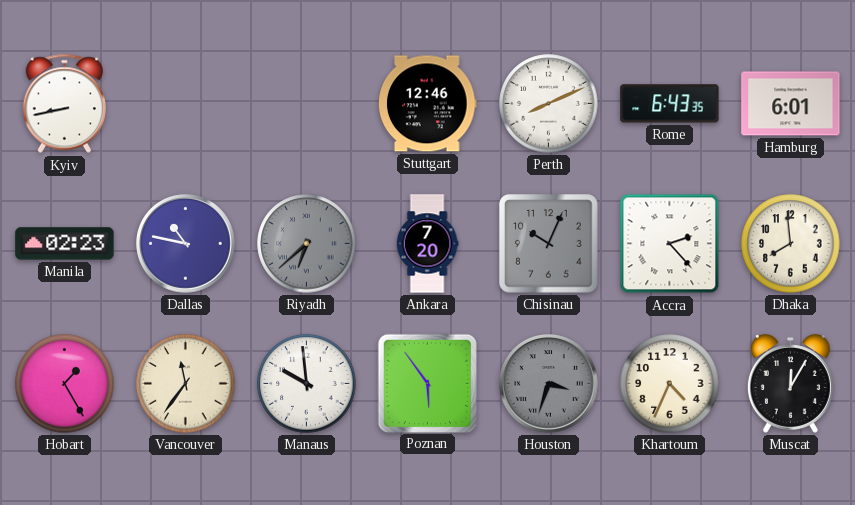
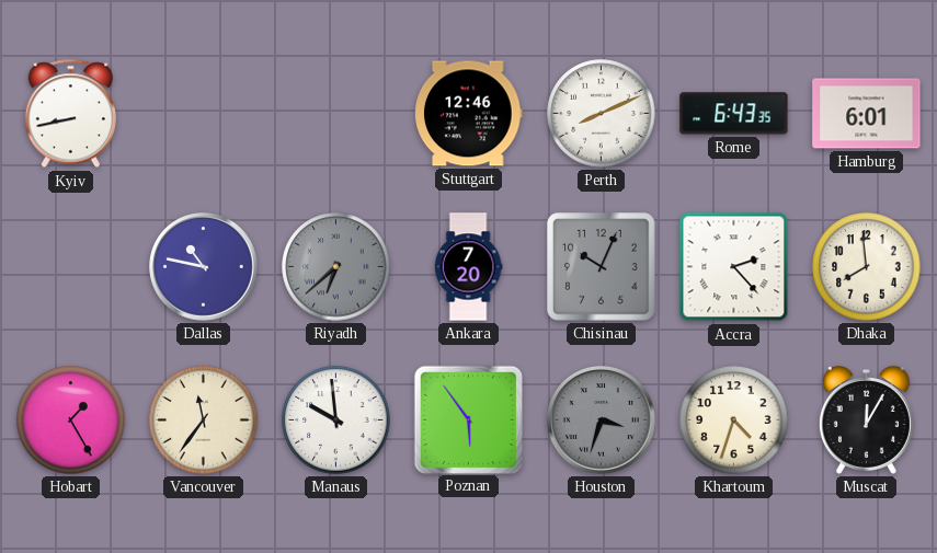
Manila: 02:23 -> none (65, 244)
Khartoum: 4:34 -> 4:33 (734, 420)
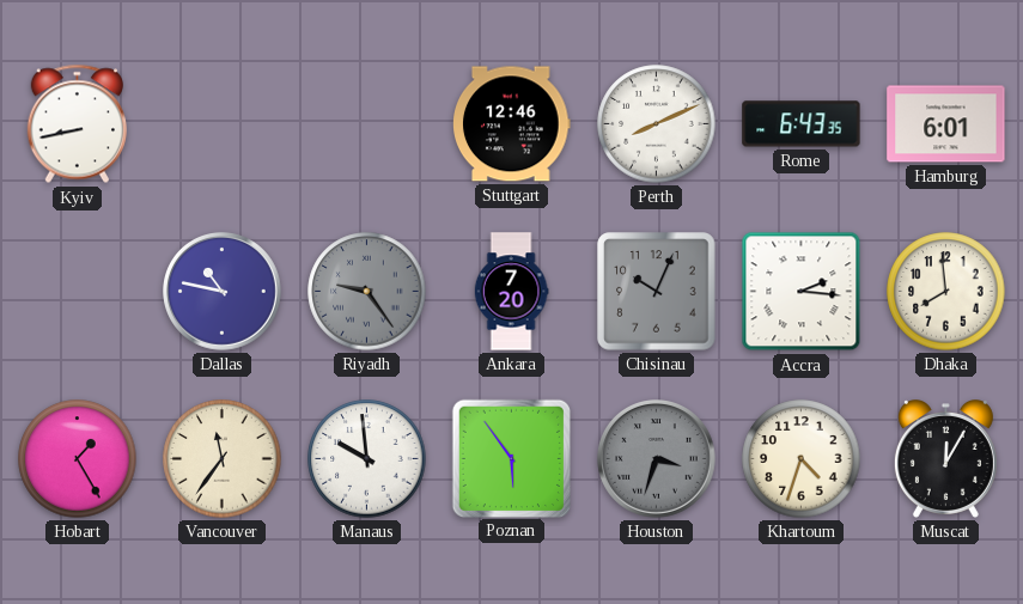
Riyadh: 6:38 -> 9:24 (367, 292)
Accra: 2:23 -> 2:16 (802, 292)
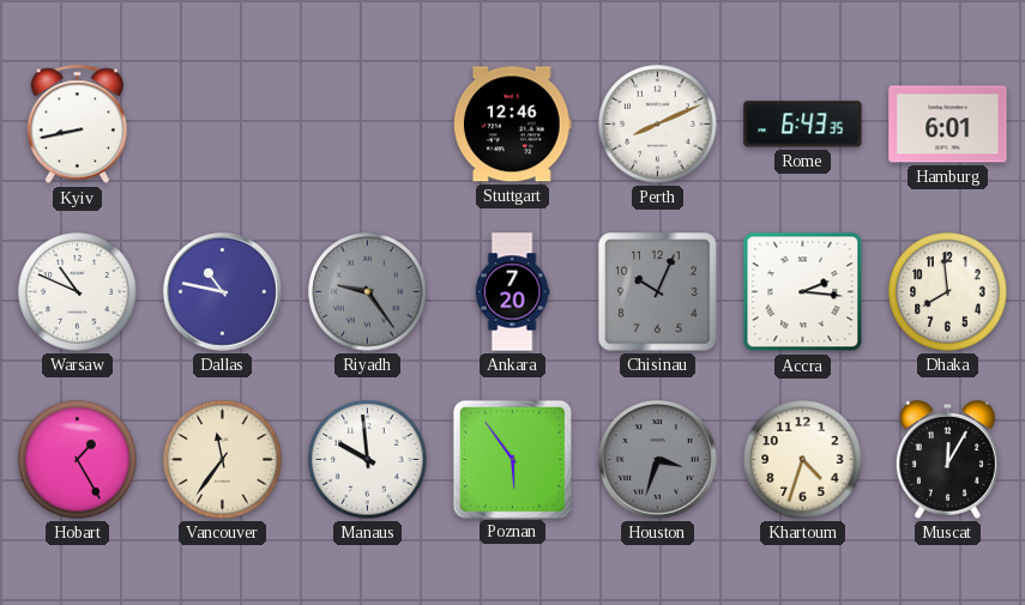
Warsaw: none -> 10:49 (78, 292)
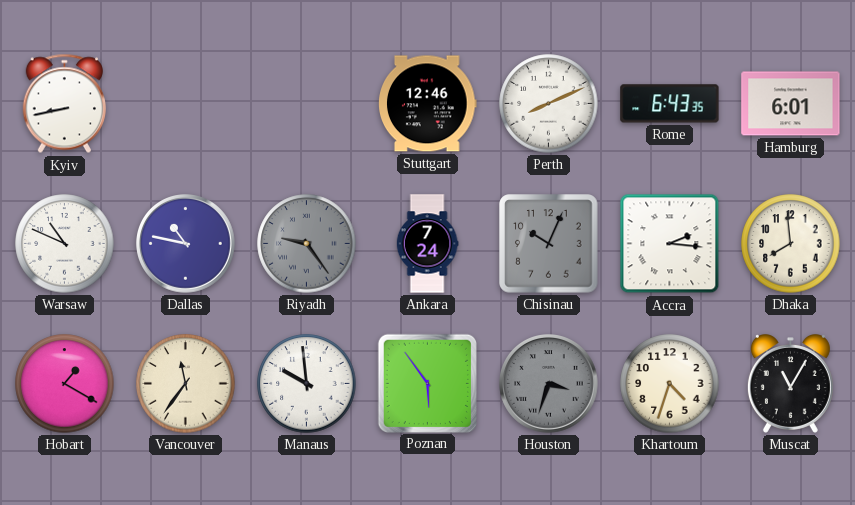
Ankara: 7:20 -> 7:24 (427, 244)
Hobart: 1:25 -> 1:20 (65, 384)
Muscat: 12:05 -> 11:05 (790, 384)
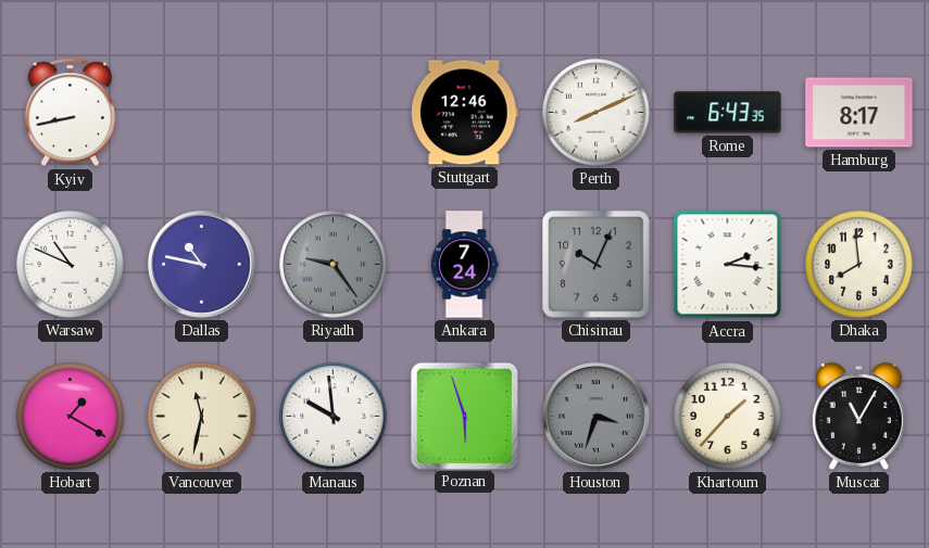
Hamburg: 6:01 -> 8:17 (859, 113)
Vancouver: 11:36 -> 11:32 (202, 417)
Poznan: 5:54 -> 5:57 (464, 416)
Khartoum: 4:33 -> 1:37 (728, 417)
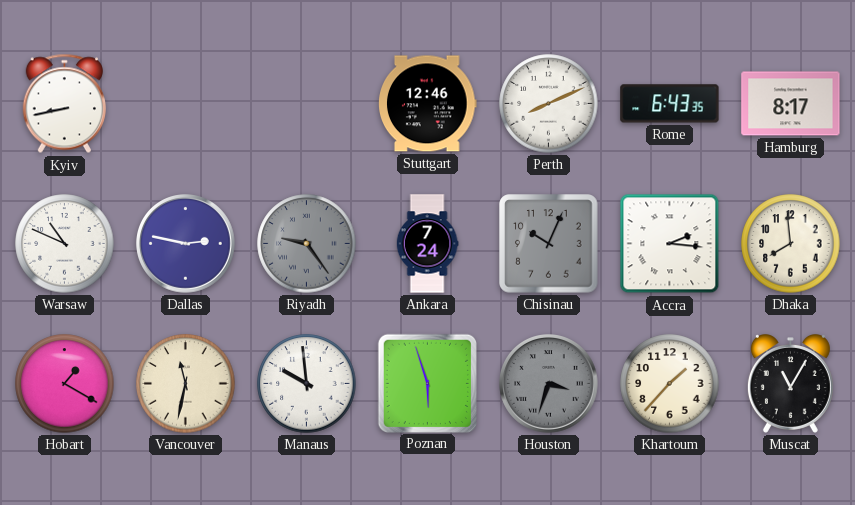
Dallas: 10:47 -> 2:47 (186, 244)
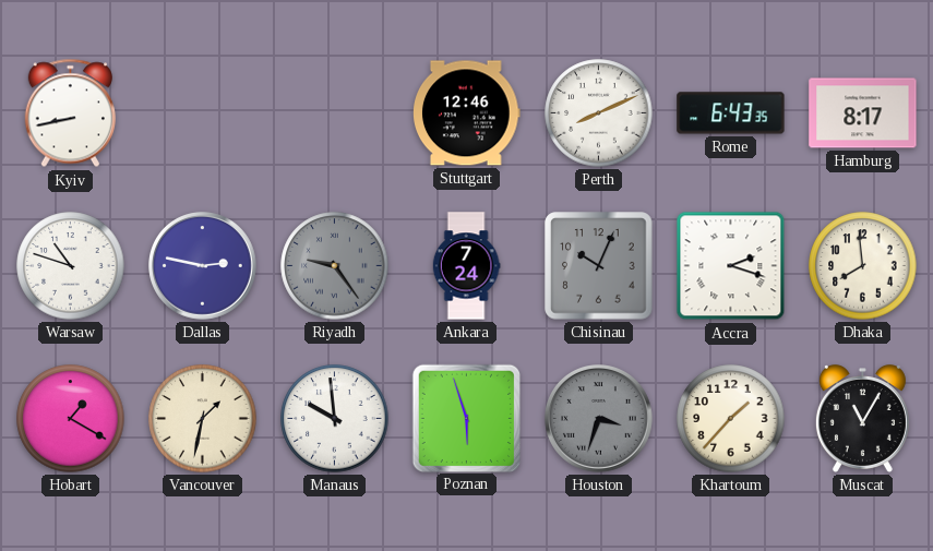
Warsaw: 10:49 -> 10:48 (71, 266)
Accra: 2:16 -> 2:18 (731, 266)
Vancouver: 11:32 -> 1:32 (203, 419)
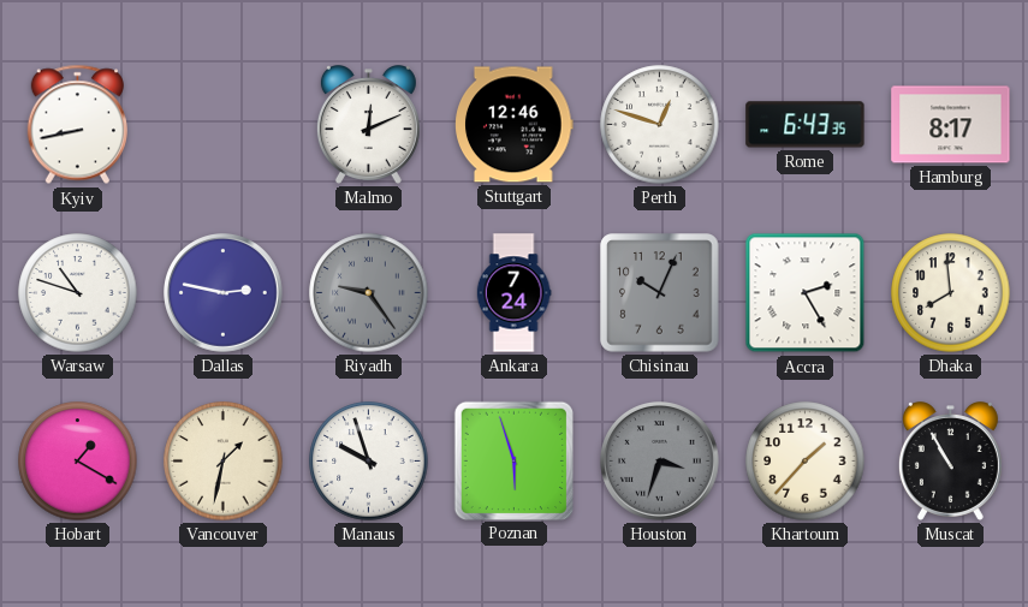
Malmo: none -> 12:11 (368, 125)
Perth: 8:11 -> 12:48 (660, 125)
Accra: 2:18 -> 2:25 (806, 293)
Manaus: 9:59 -> 9:57 (369, 462)
Muscat: 11:05 -> 10:55 (950, 462)
